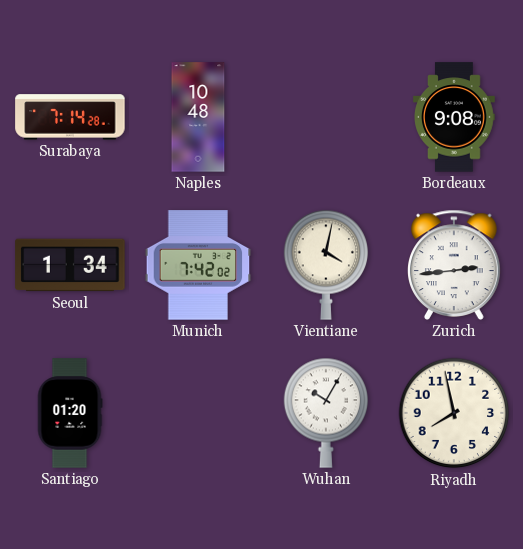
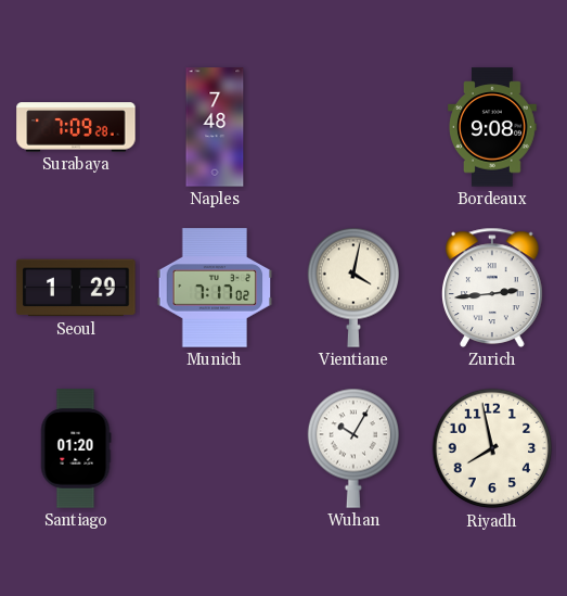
Surabaya: 7:14 -> 7:09 (76, 127)
Naples: 10:48 -> 7:48 (215, 127)
Seoul: 1:34 -> 1:29 (76, 288)
Munich: 7:42 -> 7:17 (215, 288)
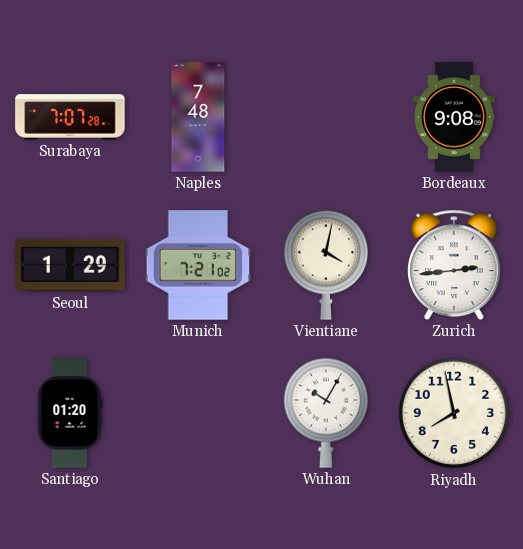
Surabaya: 7:09 -> 7:07 (70, 117)
Munich: 7:17 -> 7:21 (198, 265)
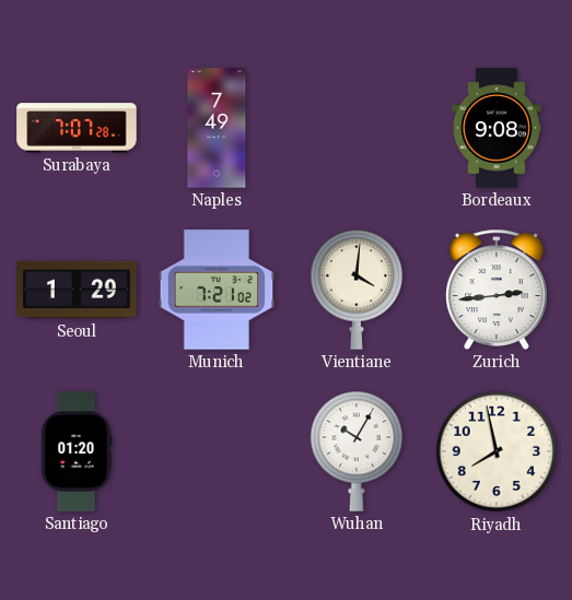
Naples: 7:48 -> 7:49 (217, 128)
Vientiane: 4:02 -> 4:01 (357, 290)
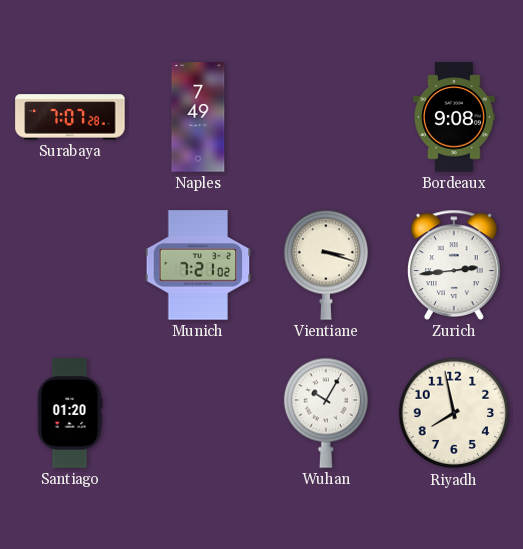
Seoul: 1:29 -> none (77, 290)
Vientiane: 4:01 -> 3:18 (326, 265)
